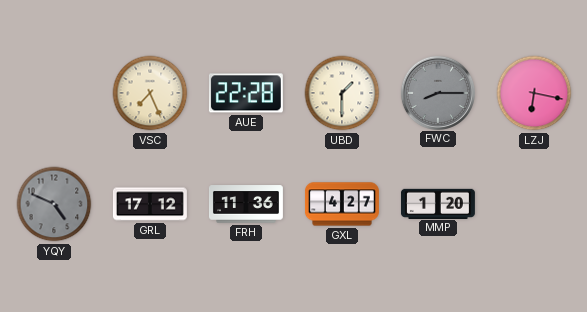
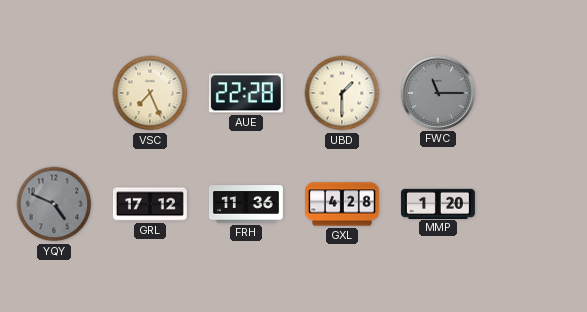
FWC: 8:15 -> 11:15 (437, 92)
LZJ: 6:17 -> none (534, 93)
GXL: 4:27 -> 4:28 (342, 204)
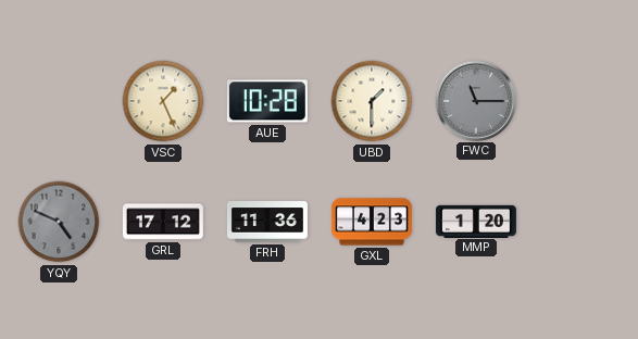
VSC: 7:26 -> 1:26 (163, 101)
AUE: 22:28 -> 10:28 (267, 101)
GXL: 4:28 -> 4:23 (372, 222)
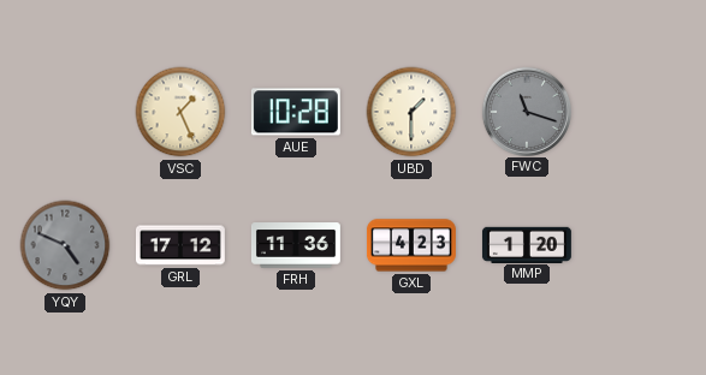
FWC: 11:15 -> 11:18 (526, 111)
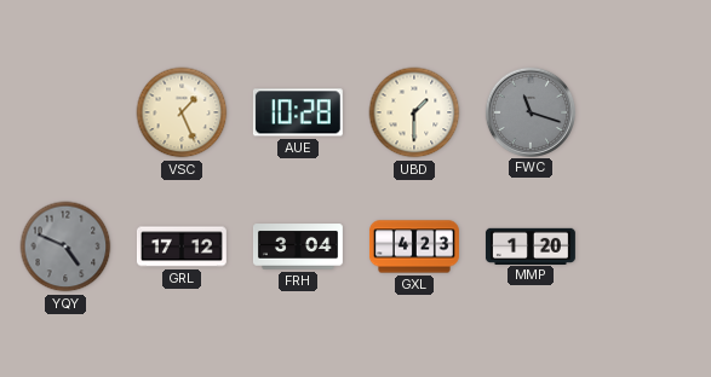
FRH: 11:36 -> 3:04 (298, 246)
